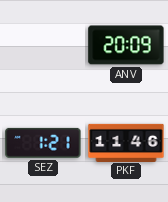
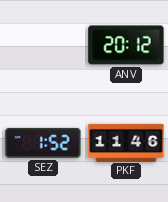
ANV: 20:09 -> 20:12 (126, 45)
SEZ: 1:21 -> 1:52 (43, 143)
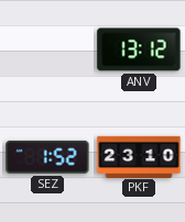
ANV: 20:12 -> 13:12 (139, 49)
PKF: 11:46 -> 23:10 (139, 156)
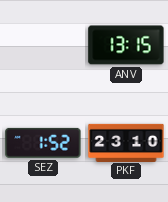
ANV: 13:12 -> 13:15 (126, 45)
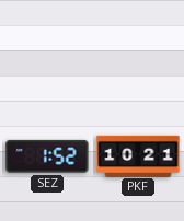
ANV: 13:15 -> none (126, 45)
PKF: 23:10 -> 10:21 (138, 155)
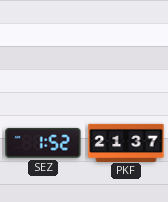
PKF: 10:21 -> 21:37 (126, 142)
